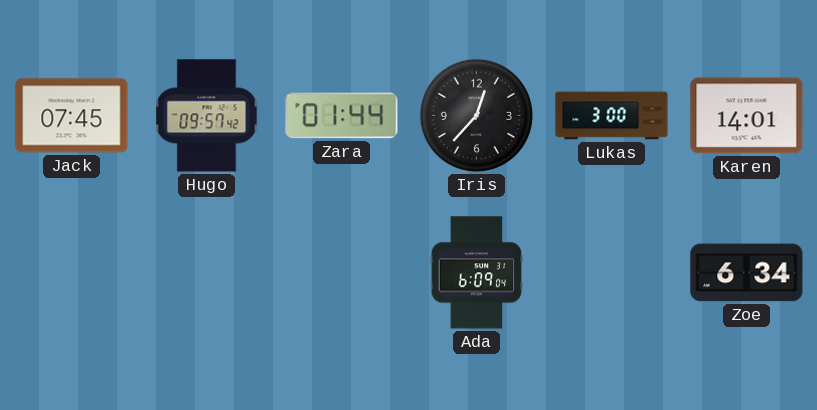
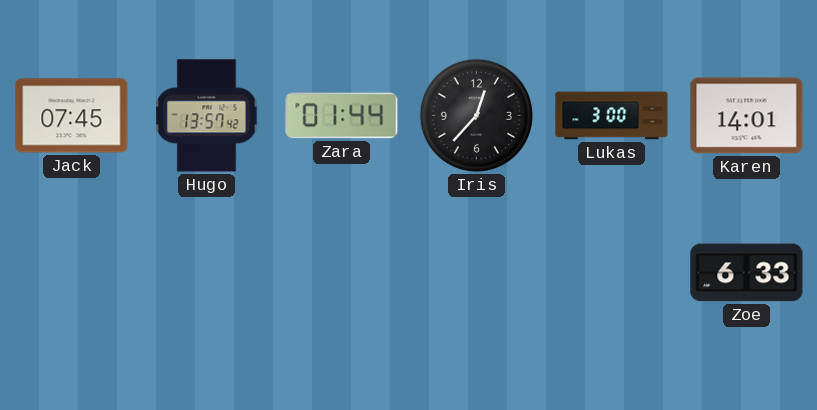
Hugo: 09:57 -> 13:57 (207, 116)
Ada: 6:09 -> none (477, 273)
Zoe: 6:34 -> 6:33 (747, 273)
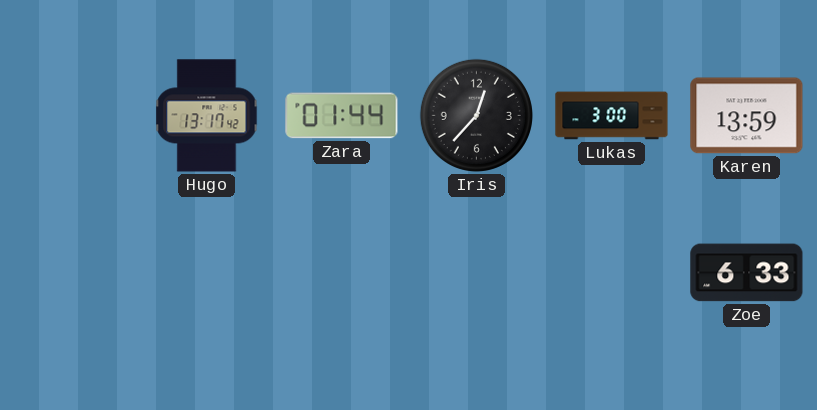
Jack: 07:45 -> none (72, 116)
Hugo: 13:57 -> 13:17 (207, 116)
Karen: 14:01 -> 13:59 (747, 116)
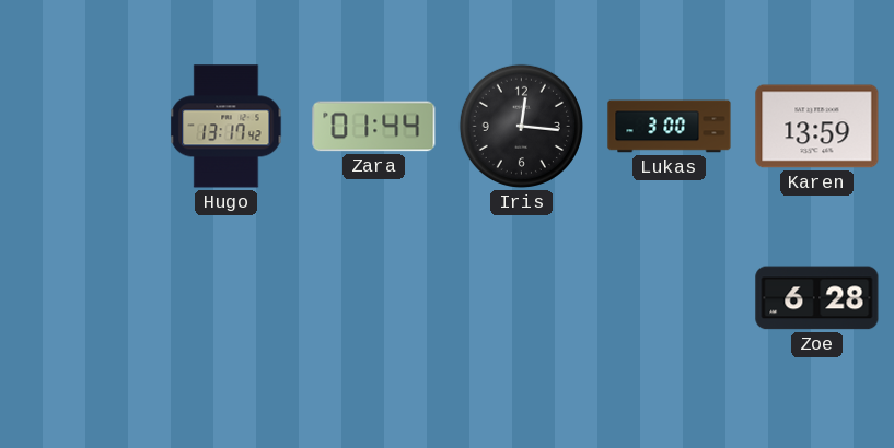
Iris: 12:37 -> 12:16 (521, 126)
Zoe: 6:33 -> 6:28 (817, 298)
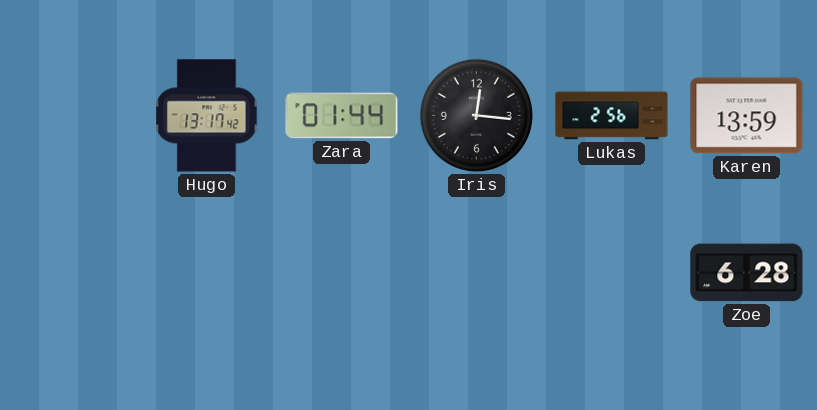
Lukas: 3:00 -> 2:56 (612, 116)
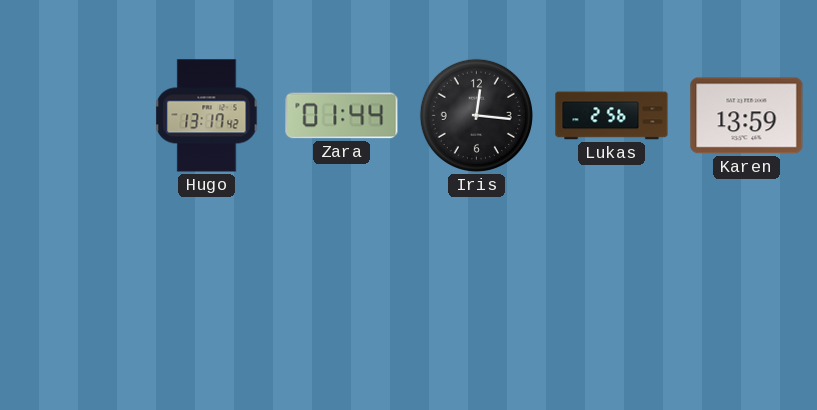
Zoe: 6:28 -> none (747, 273)
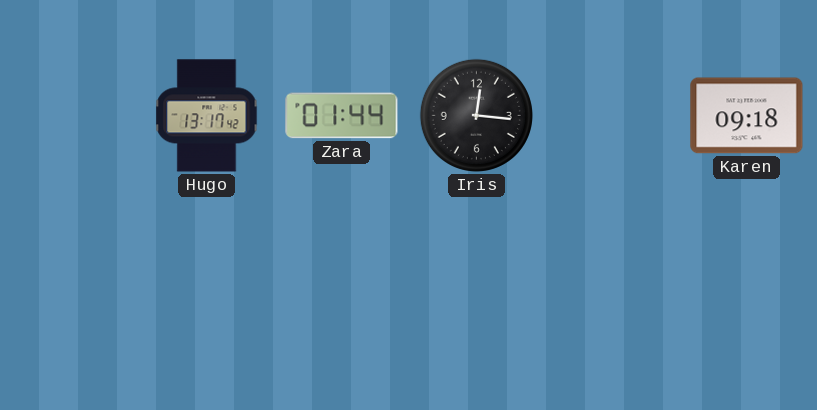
Lukas: 2:56 -> none (612, 116)
Karen: 13:59 -> 09:18 (747, 116)
